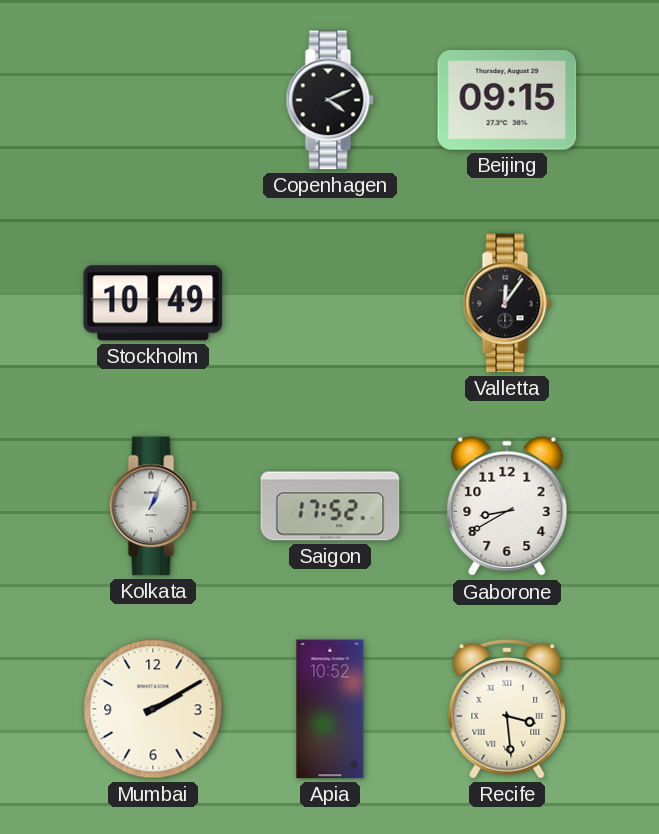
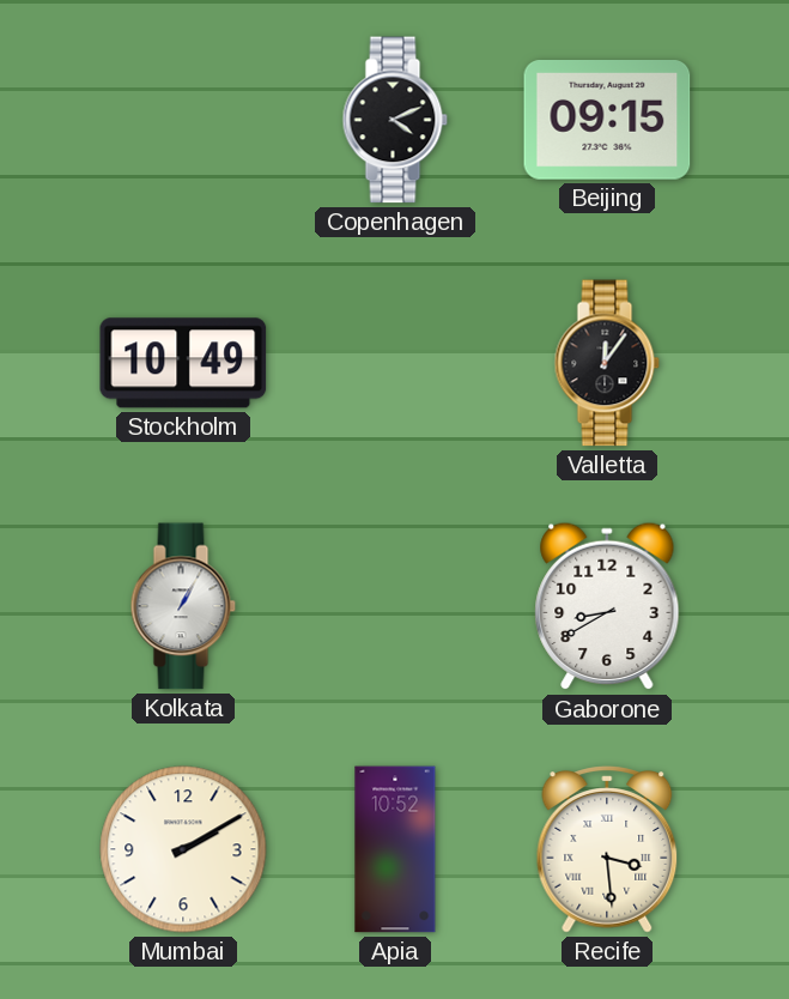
Kolkata: 1:04 -> 1:05 (183, 606)
Saigon: 17:52 -> none (330, 506)
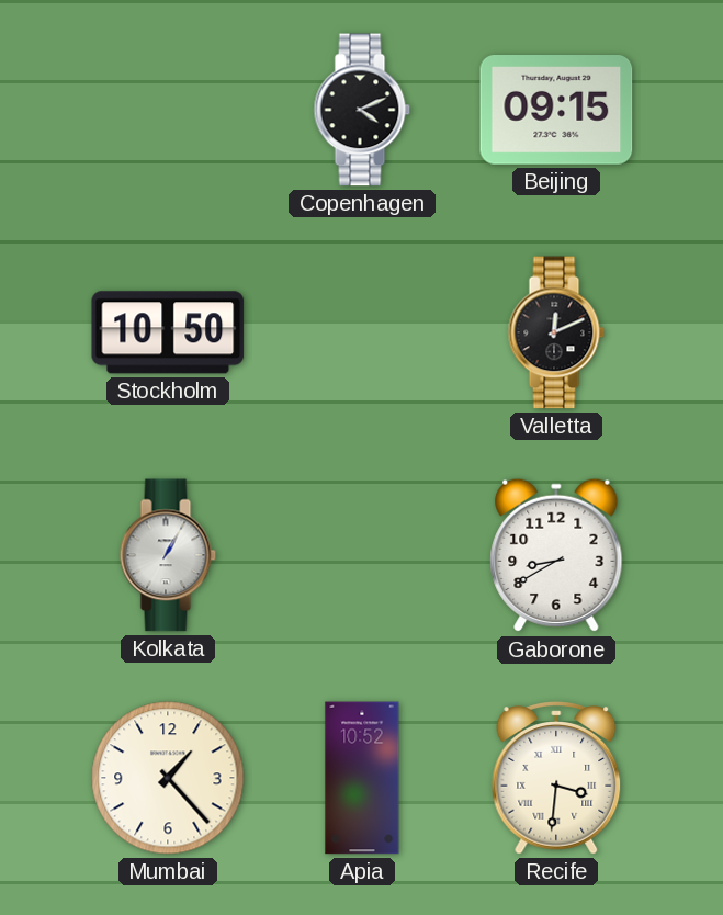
Stockholm: 10:49 -> 10:50 (168, 332)
Valletta: 12:06 -> 12:11 (556, 332)
Mumbai: 2:10 -> 1:23 (168, 778)
Recife: 3:29 -> 3:31 (556, 778)
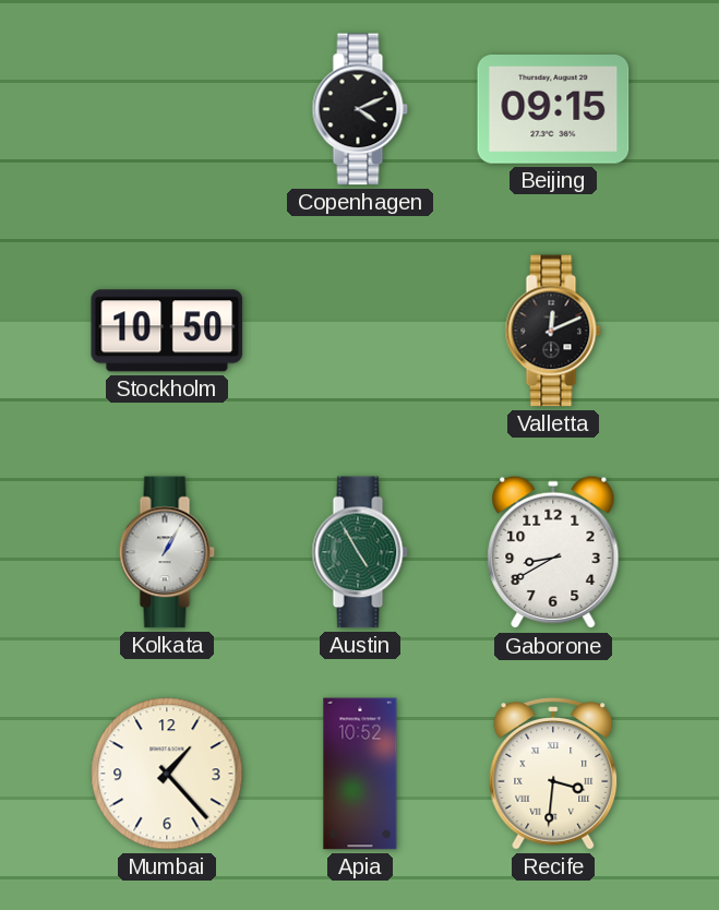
Austin: none -> 4:55 (360, 552)
